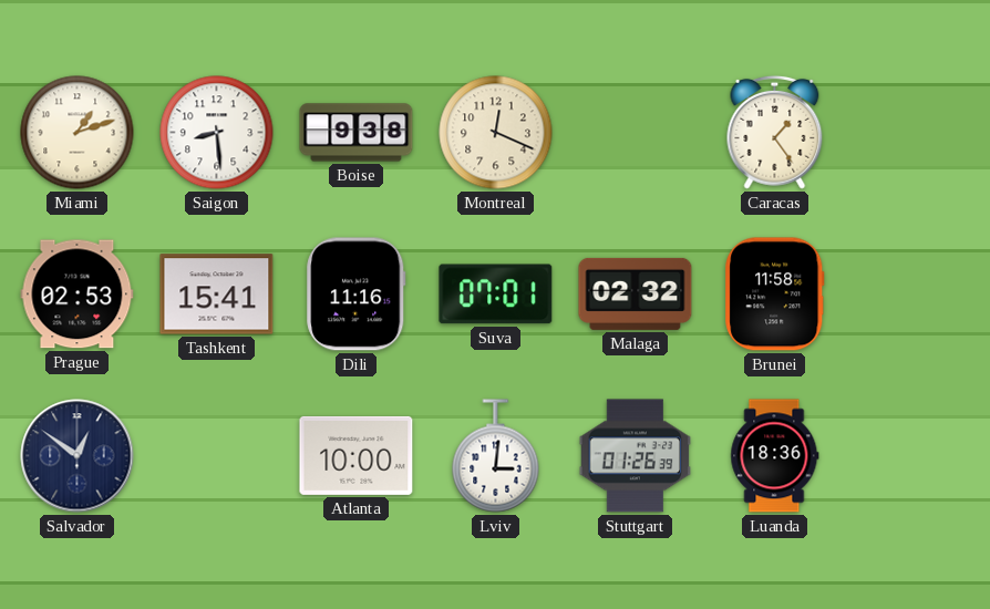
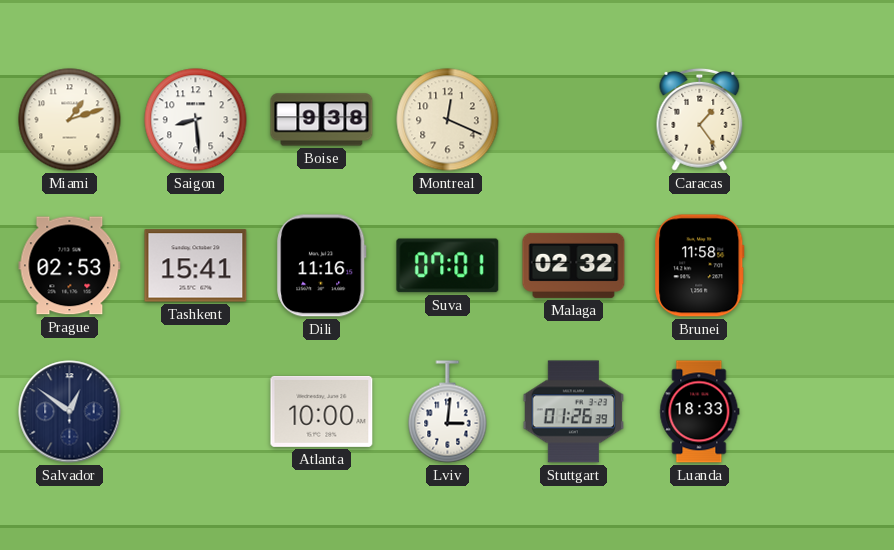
Luanda: 18:36 -> 18:33 (700, 412)
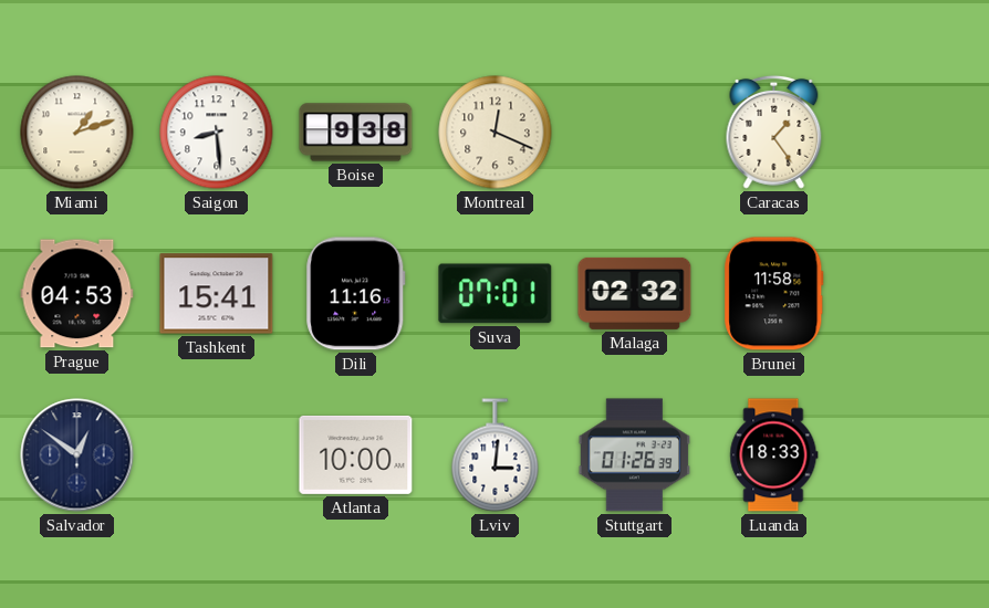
Prague: 02:53 -> 04:53 (77, 294)
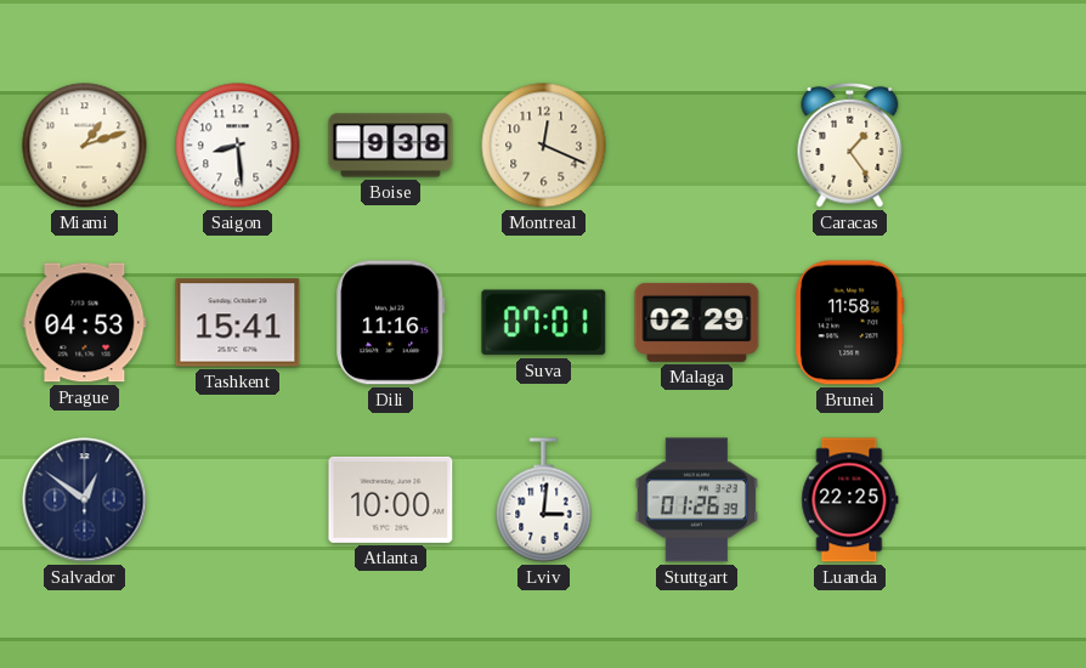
Malaga: 02:32 -> 02:29 (697, 322)
Luanda: 18:33 -> 22:25 (850, 500)
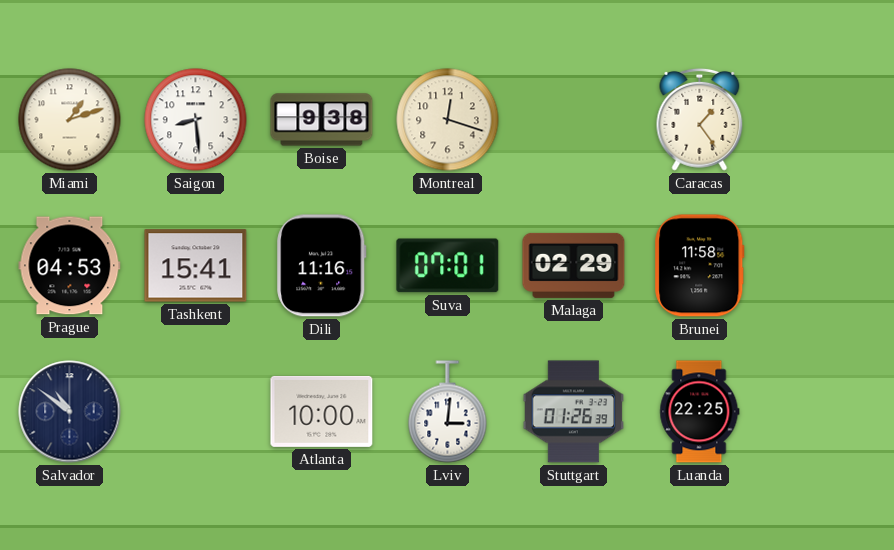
Montreal: 12:19 -> 12:18 (448, 120)
Salvador: 12:51 -> 10:51 (70, 412)
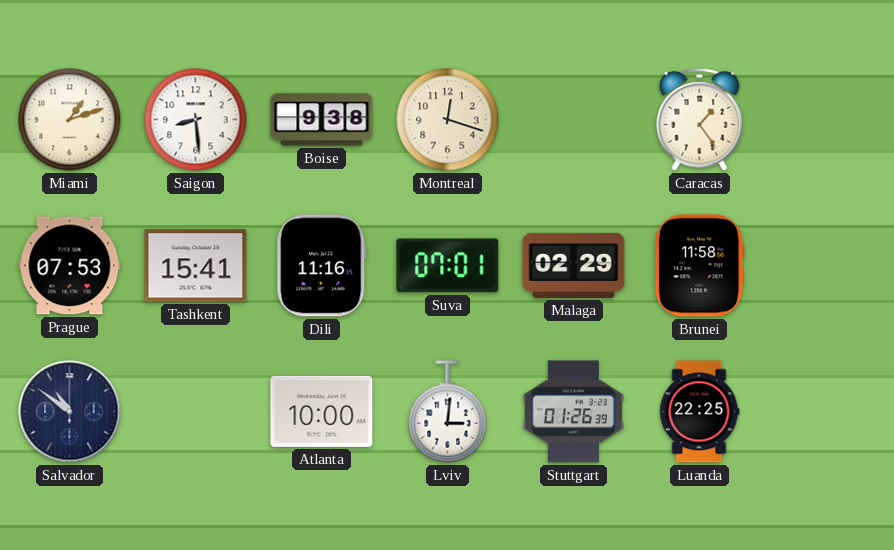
Prague: 04:53 -> 07:53 (70, 266)
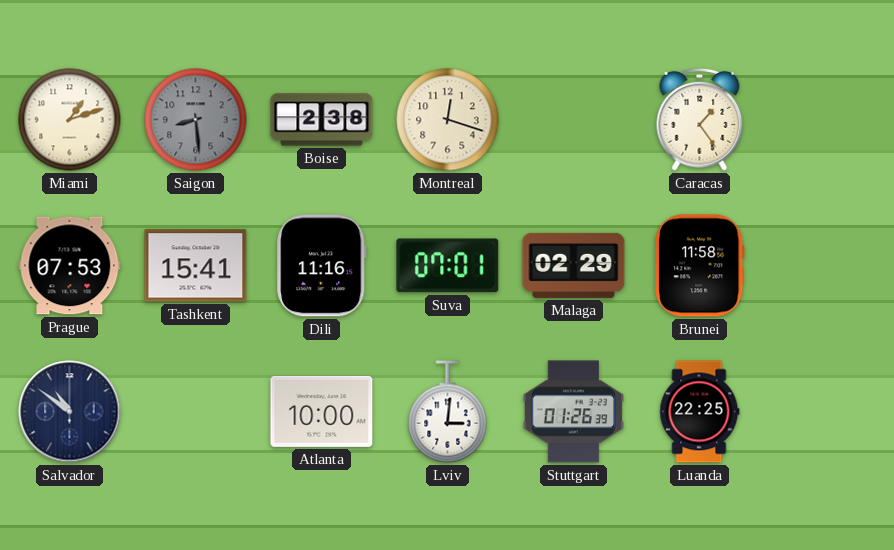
Saigon dial: white -> grey (196, 120)
Boise: 9:38 -> 2:38 (322, 120)
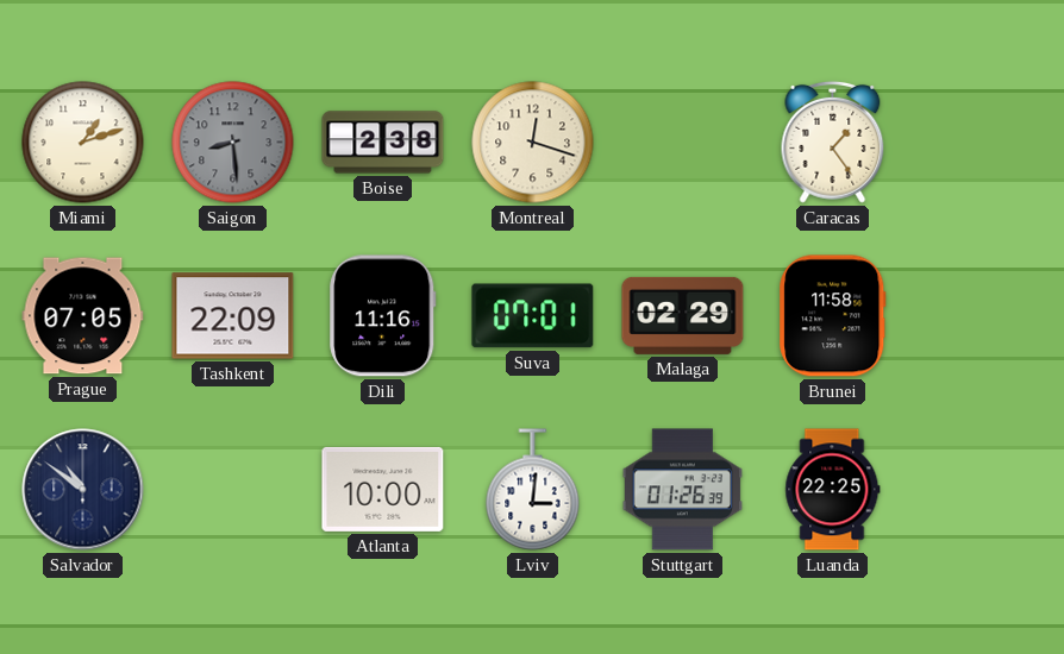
Prague: 07:53 -> 07:05 (83, 316)
Tashkent: 15:41 -> 22:09 (233, 316)
